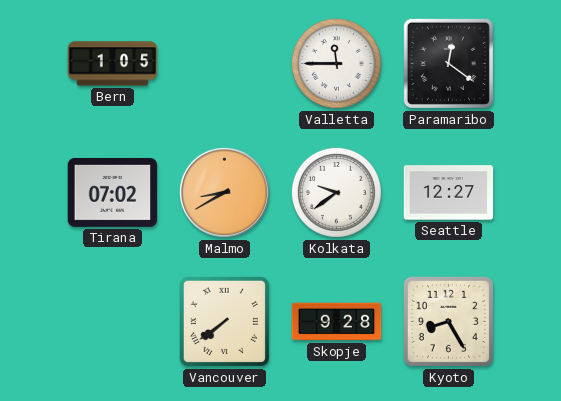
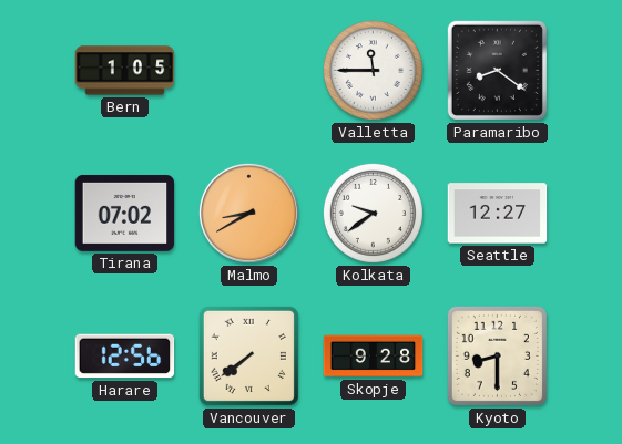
Paramaribo: 12:21 -> 8:21 (497, 70)
Harare: none -> 12:56 (125, 357)
Kyoto: 8:25 -> 8:30 (497, 355)
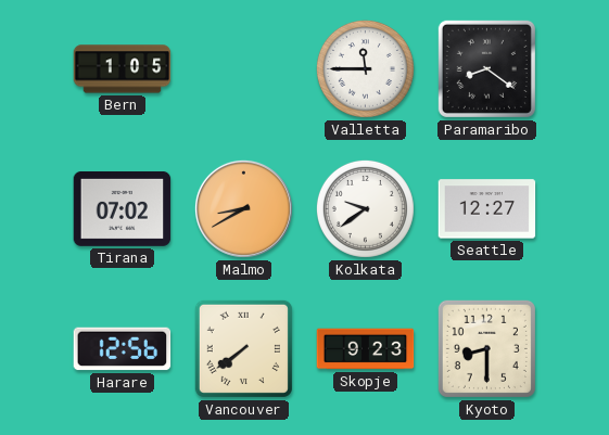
Skopje: 9:28 -> 9:23 (366, 349)
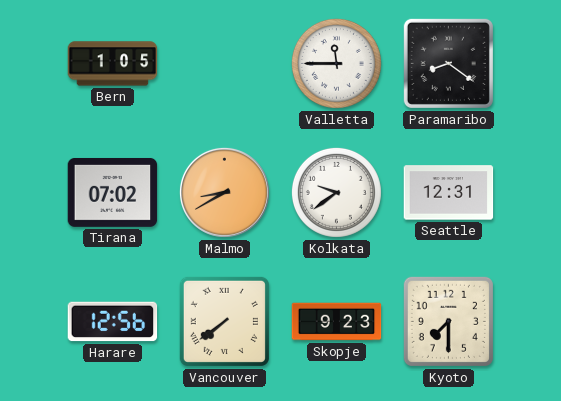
Seattle: 12:27 -> 12:31 (449, 193)
Kyoto: 8:30 -> 7:30 (448, 321)
